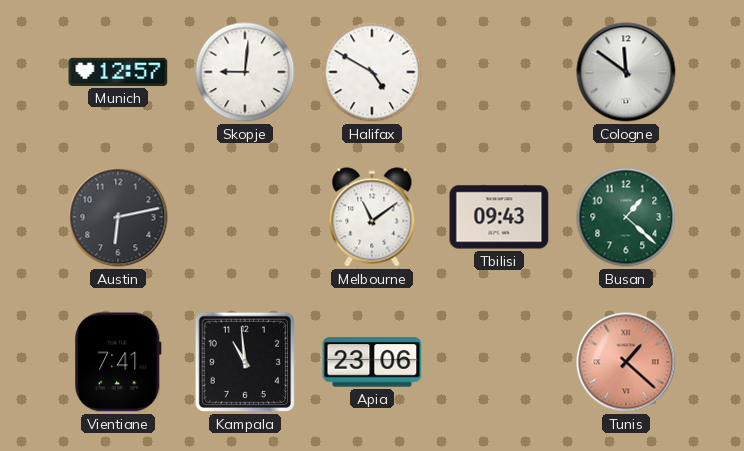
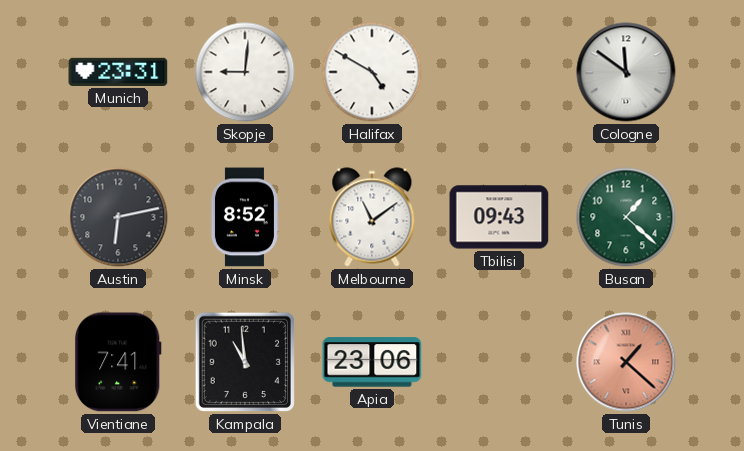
Munich: 12:57 -> 23:31 (118, 72)
Minsk: none -> 8:52 (244, 217)
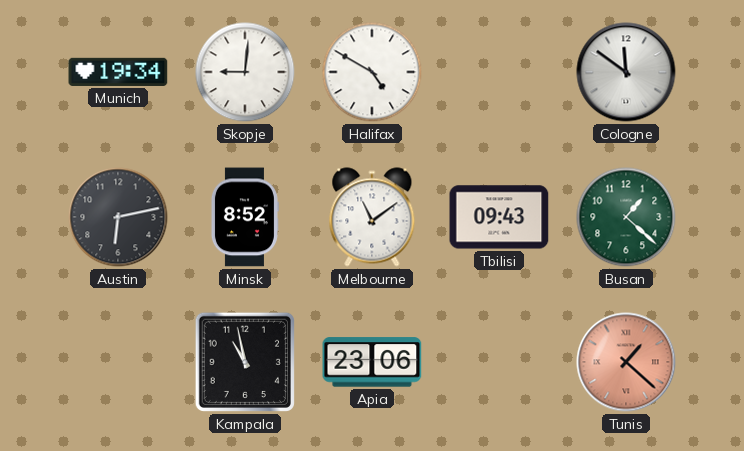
Munich: 23:31 -> 19:34 (118, 72)
Vientiane: 7:41 -> none (118, 362)
Kampala: 10:59 -> 10:58 (245, 362)
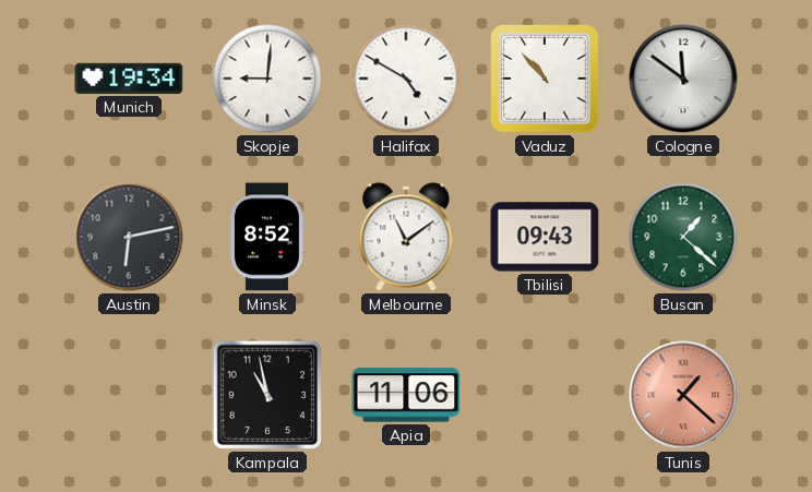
Vaduz: none -> 10:53 (545, 79)
Apia: 23:06 -> 11:06 (406, 395)
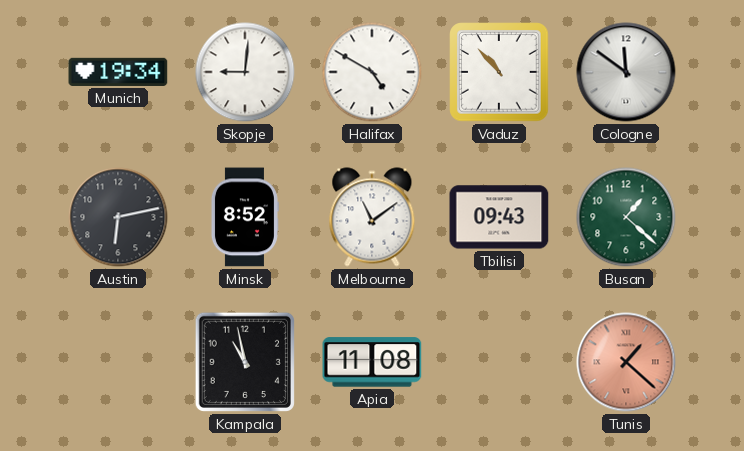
Apia: 11:06 -> 11:08 (372, 362)
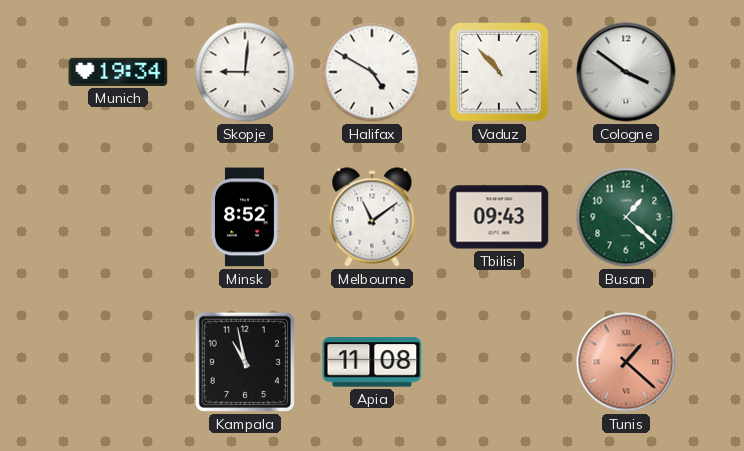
Cologne: 11:51 -> 3:51 (626, 72)
Austin: 6:13 -> none (118, 217)
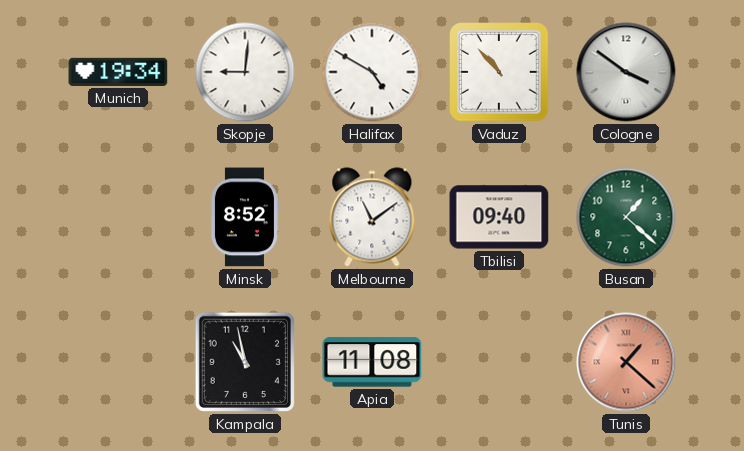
Tbilisi: 09:43 -> 09:40 (499, 217)
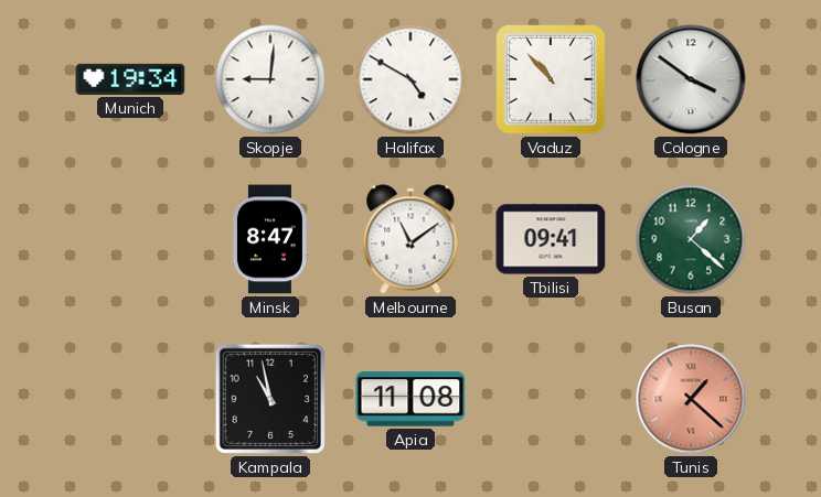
Minsk: 8:52 -> 8:47 (269, 239)
Tbilisi: 09:40 -> 09:41 (551, 239)
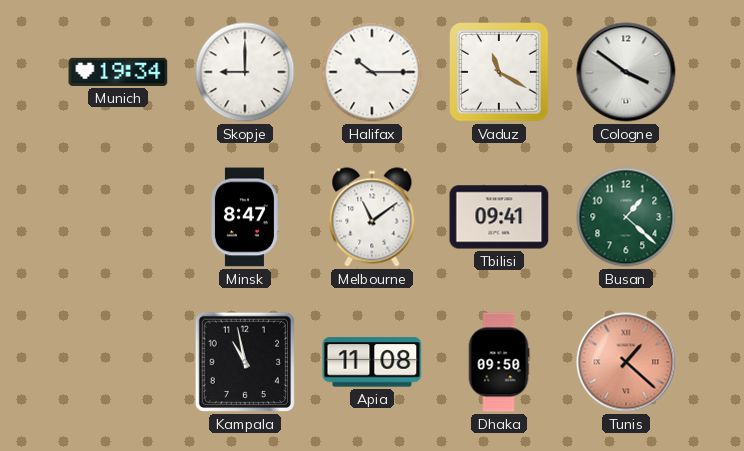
Skopje: 9:01 -> 9:00 (245, 72)
Halifax: 4:50 -> 10:15 (372, 72)
Vaduz: 10:53 -> 11:20 (499, 72)
Dhaka: none -> 09:50 (499, 362)
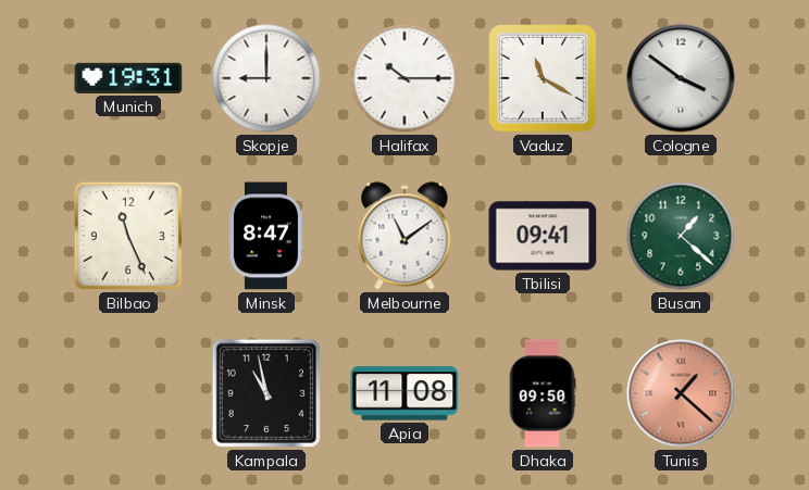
Munich: 19:34 -> 19:31 (128, 78)
Bilbao: none -> 11:26 (128, 236)
